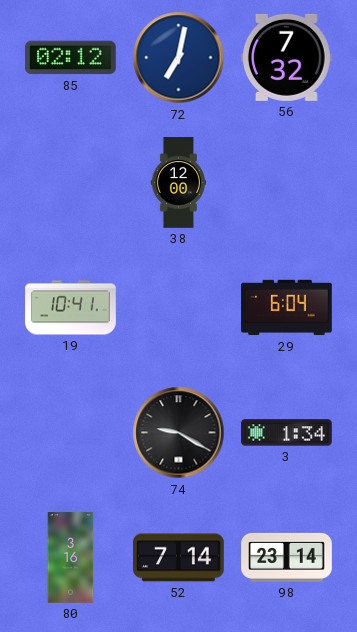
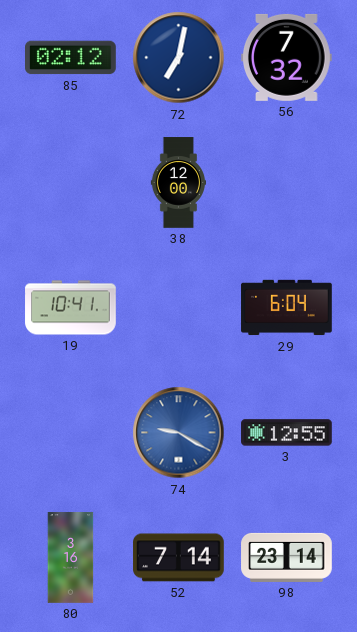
74 dial: black -> blue (179, 433)
3: 1:34 -> 12:55 (287, 433)
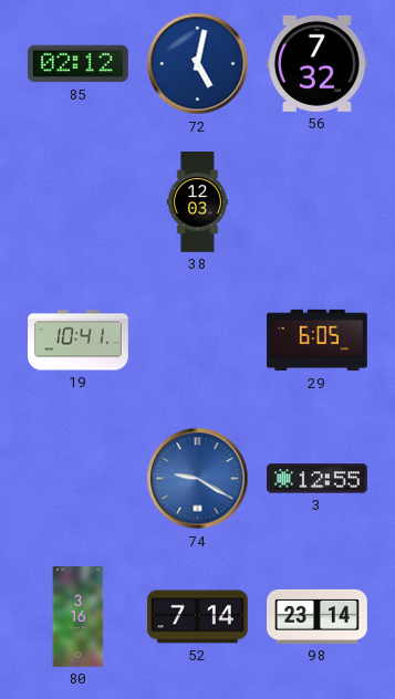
72: 7:02 -> 5:02 (198, 64)
38: 12:00 -> 12:03 (198, 202)
29: 6:04 -> 6:05 (318, 341)
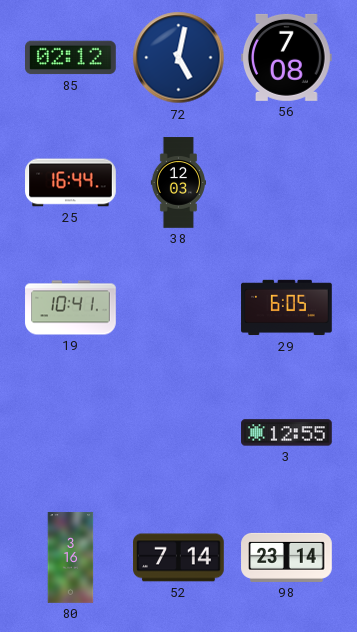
56: 7:32 -> 7:08 (287, 57)
25: none -> 16:44 (71, 183)
74: 9:20 -> none (198, 479)
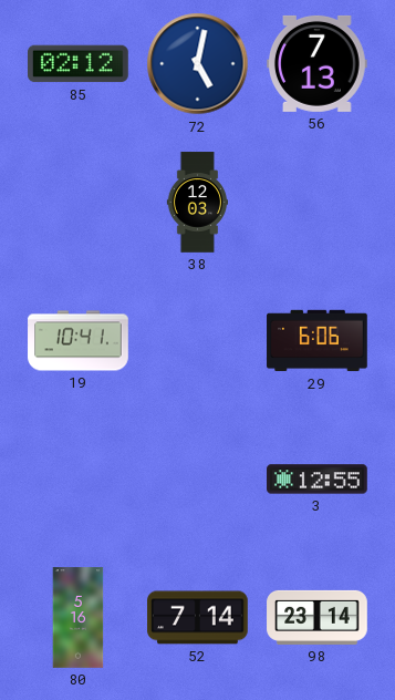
56: 7:08 -> 7:13 (318, 63)
25: 16:44 -> none (71, 183)
29: 6:05 -> 6:06 (318, 341)
80: 3:16 -> 5:16 (79, 618)
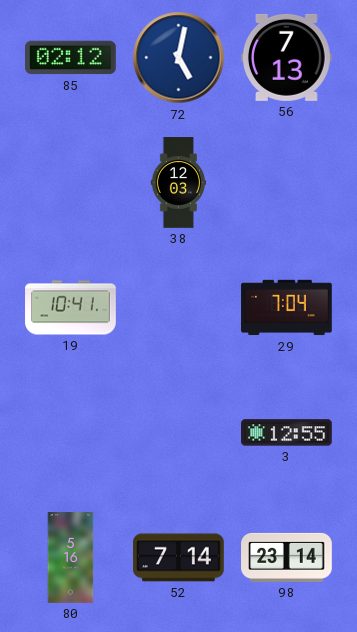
29: 6:06 -> 7:04 (287, 308)
